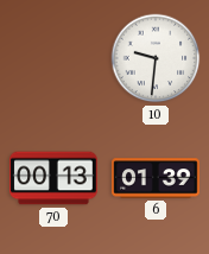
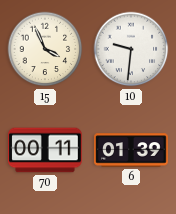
15: none -> 3:56 (45, 49)
70: 00:13 -> 00:11 (45, 150)
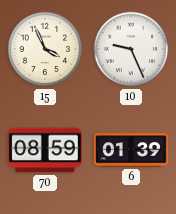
10: 9:31 -> 9:26 (131, 49)
70: 00:11 -> 08:59 (45, 150)
